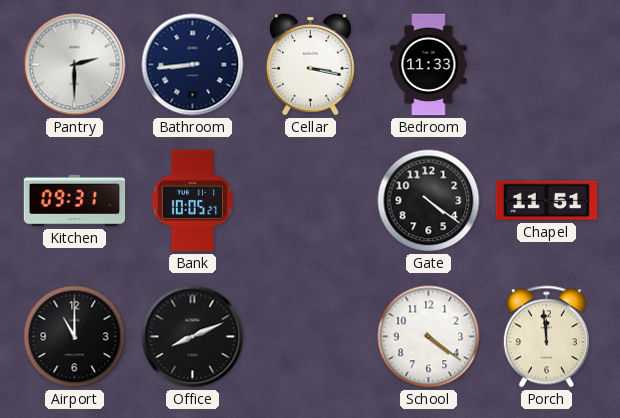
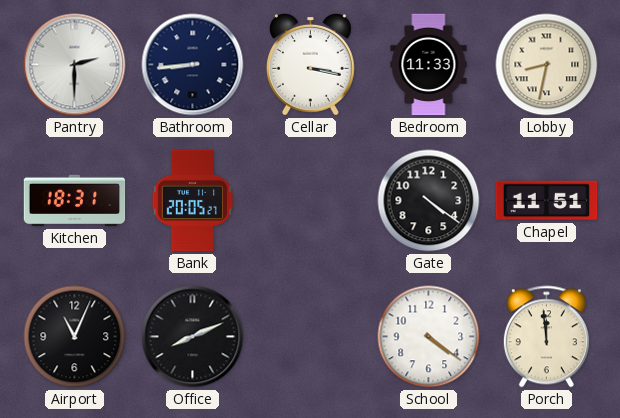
Lobby: none -> 8:32 (547, 65)
Kitchen: 09:31 -> 18:31 (75, 201)
Bank: 10:05 -> 20:05 (193, 201)
Airport: 11:00 -> 11:04 (75, 337)
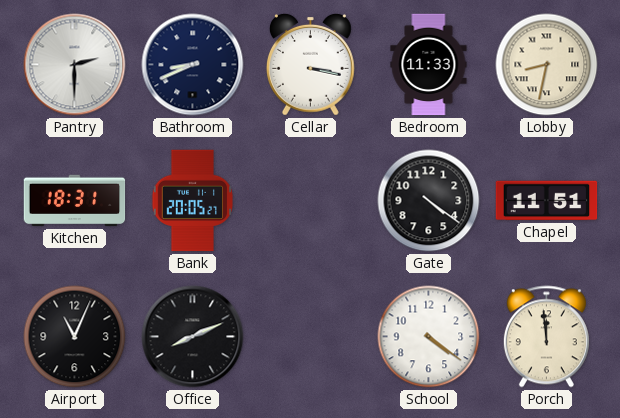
Bathroom: 8:44 -> 8:41 (193, 65)
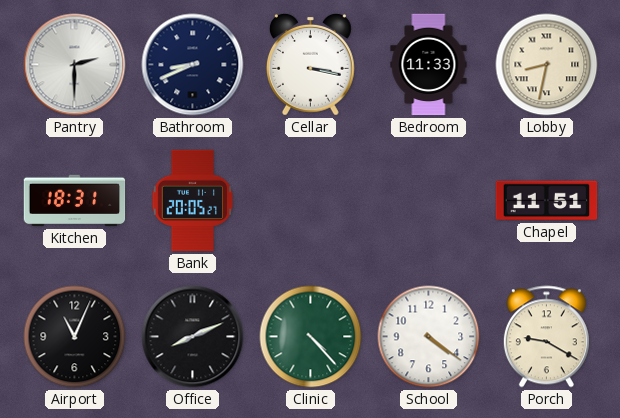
Gate: 4:21 -> none (429, 201)
Clinic: none -> 4:23 (311, 337)
Porch: 11:59 -> 9:20 (546, 337)
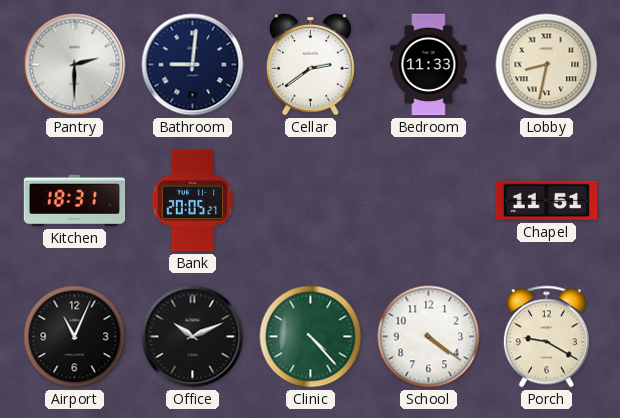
Bathroom: 8:41 -> 9:01 (193, 65)
Cellar: 3:17 -> 2:39 (311, 64)
Office: 8:11 -> 10:11 (193, 337)
